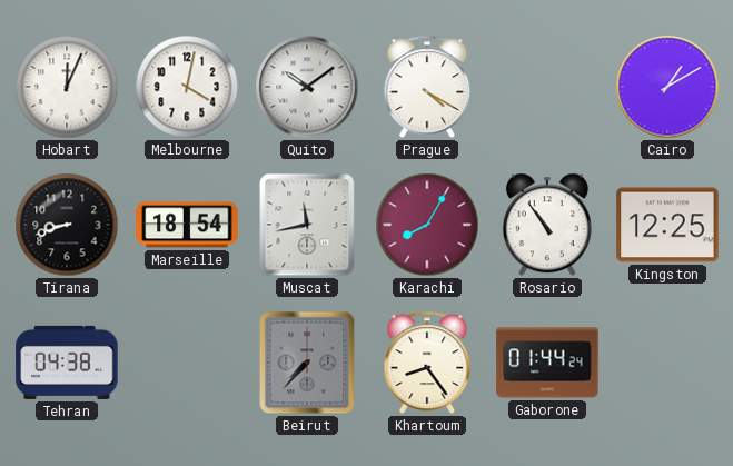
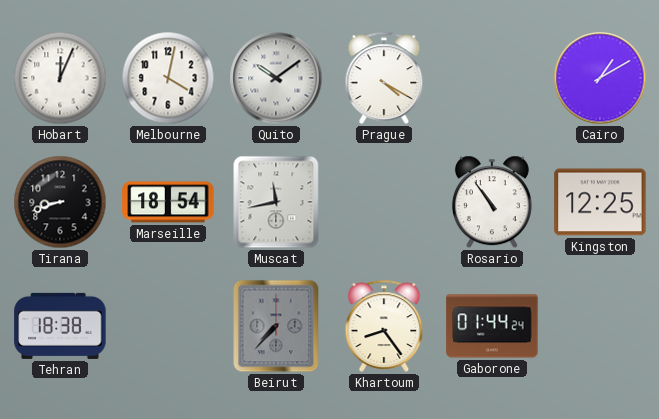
Karachi: 8:05 -> none (427, 225)
Tehran: 04:38 -> 18:38 (60, 326)
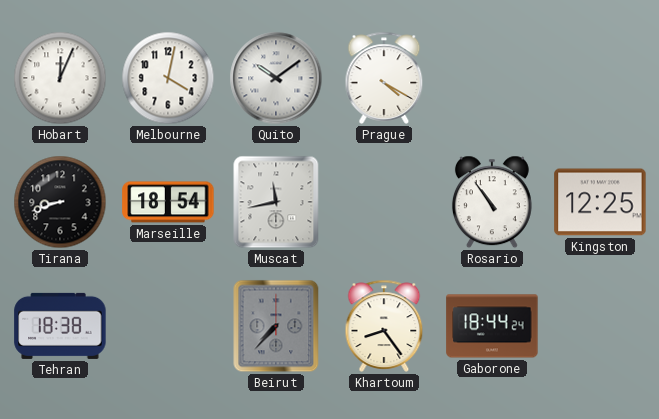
Cairo: 1:10 -> none (600, 78)
Gaborone: 01:44 -> 18:44 (492, 326)
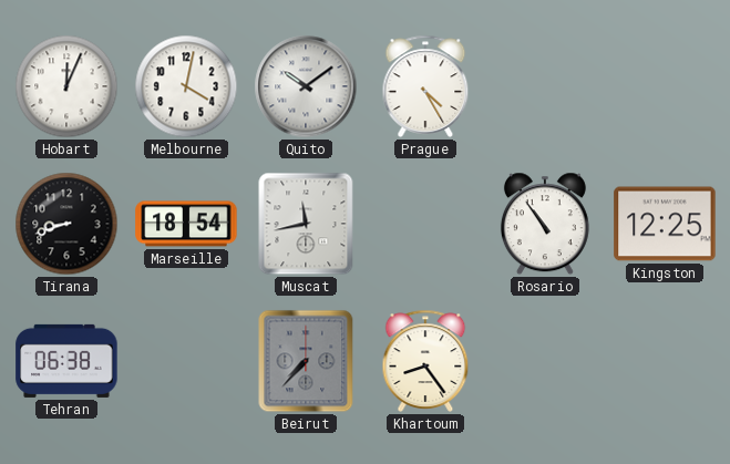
Prague: 4:20 -> 4:25 (425, 86)
Tehran: 18:38 -> 06:38 (66, 361)
Gaborone: 18:44 -> none (492, 326)
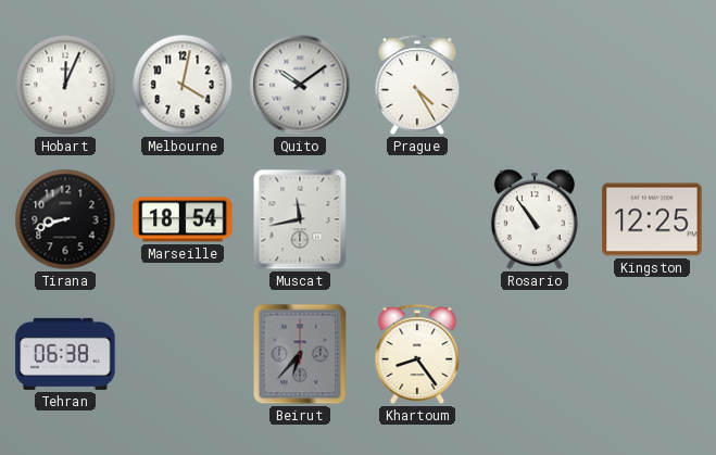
Beirut: 7:37 -> 6:37 (300, 354)
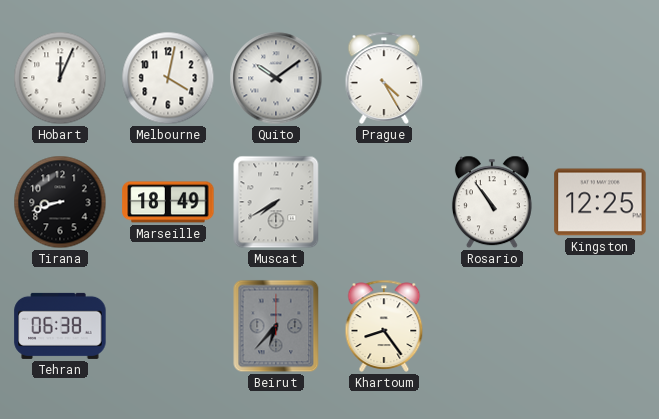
Marseille: 18:54 -> 18:49 (168, 202)
Muscat: 11:43 -> 7:40 (276, 202)
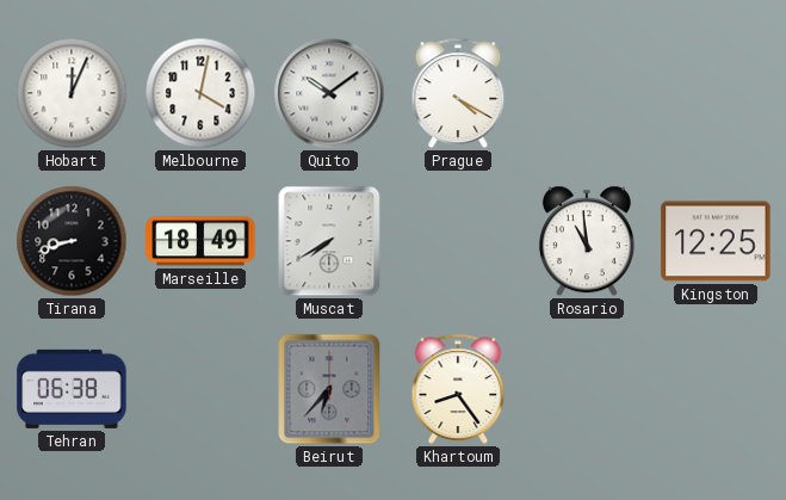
Prague: 4:25 -> 4:20 (458, 93)
Rosario: 10:54 -> 10:59 (587, 241)
